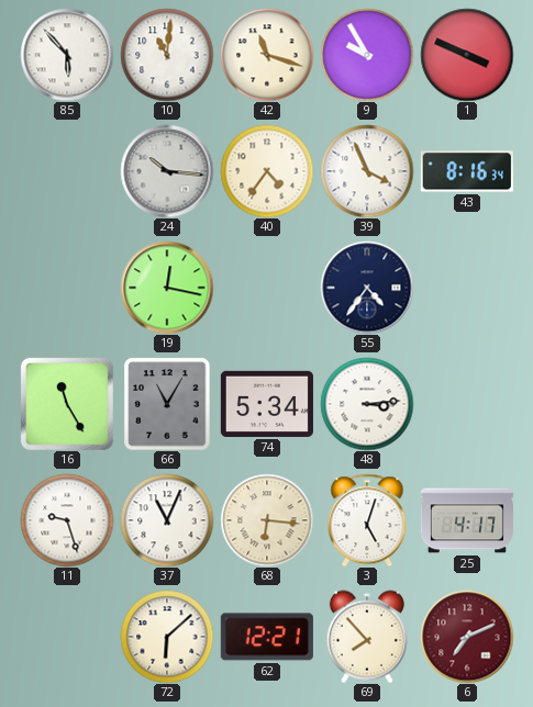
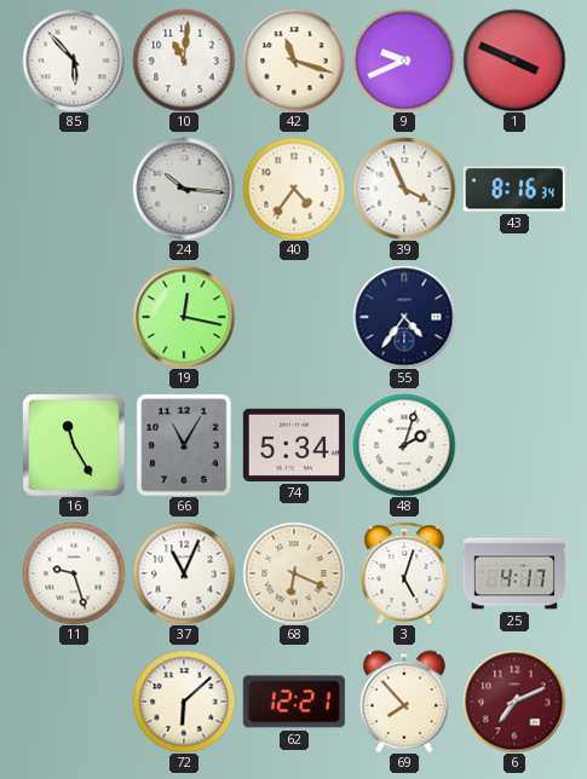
9: 9:55 -> 9:41 (404, 60)
48: 3:14 -> 2:03 (404, 445)
68: 6:16 -> 6:19 (294, 573)
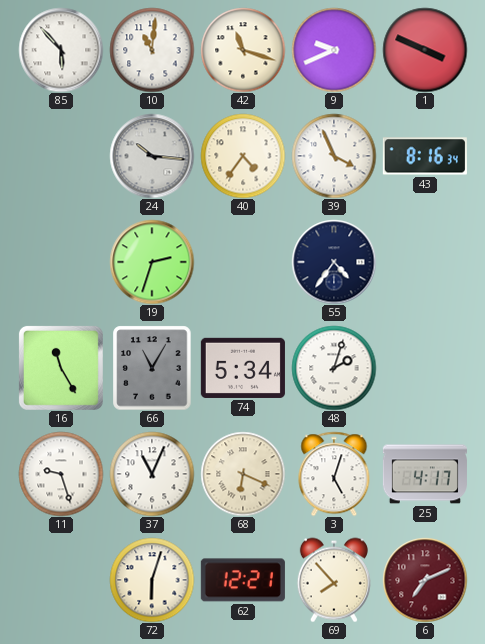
19: 12:17 -> 2:33 (152, 262)
72: 6:08 -> 6:03 (152, 580)
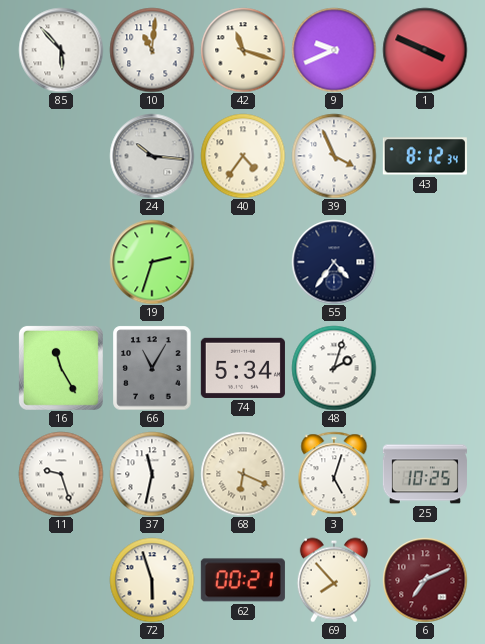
43: 8:16 -> 8:12 (425, 156)
37: 11:04 -> 11:32 (152, 474)
25: 4:17 -> 10:25 (425, 474)
72: 6:03 -> 5:57 (152, 580)
62: 12:21 -> 00:21 (243, 580)
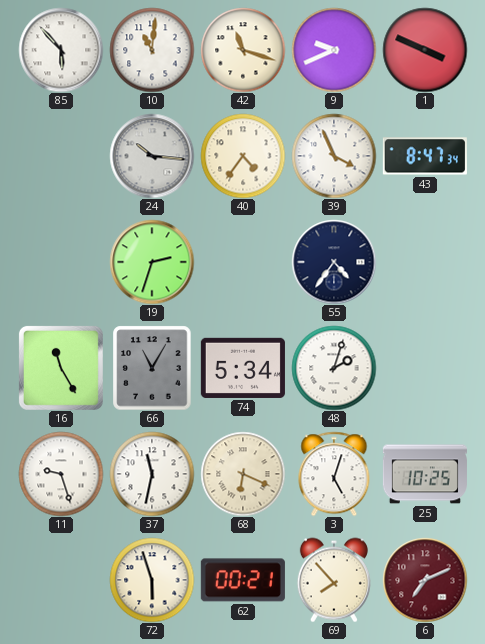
43: 8:12 -> 8:47 (425, 156)
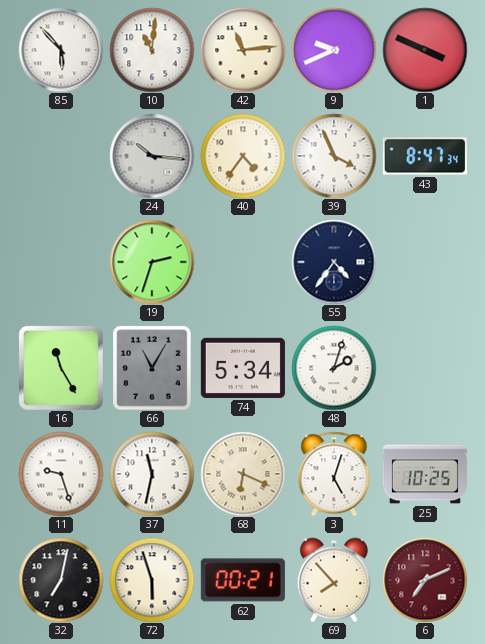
42: 11:18 -> 11:14 (243, 50)
32: none -> 7:02 (61, 580)
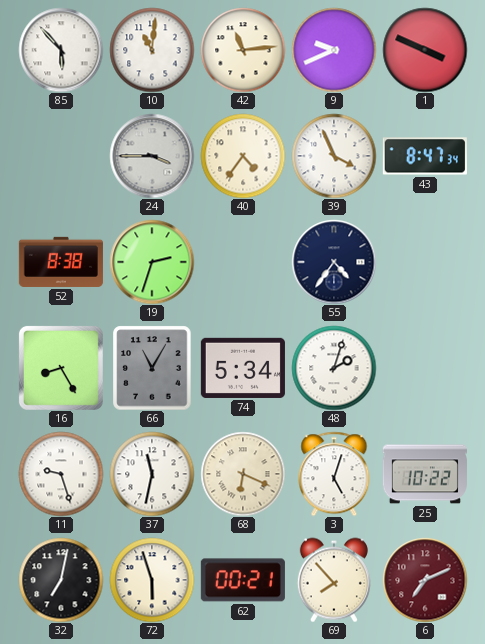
24: 10:16 -> 3:45 (152, 156)
52: none -> 8:38 (61, 262)
16: 11:25 -> 8:25 (61, 368)
25: 10:25 -> 10:22 (425, 474)
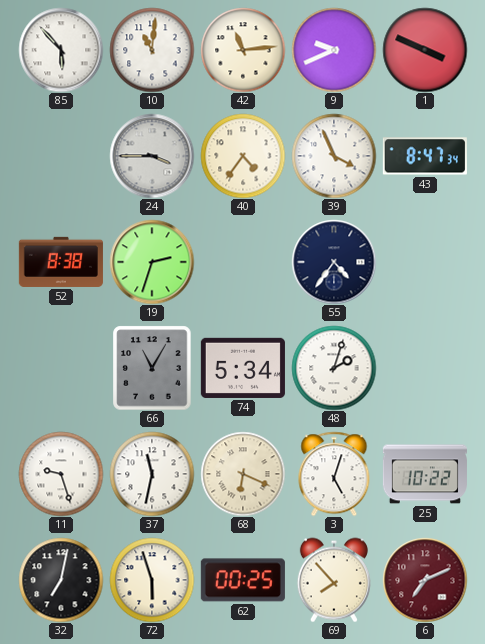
16: 8:25 -> none (61, 368)
62: 00:21 -> 00:25 (243, 580)
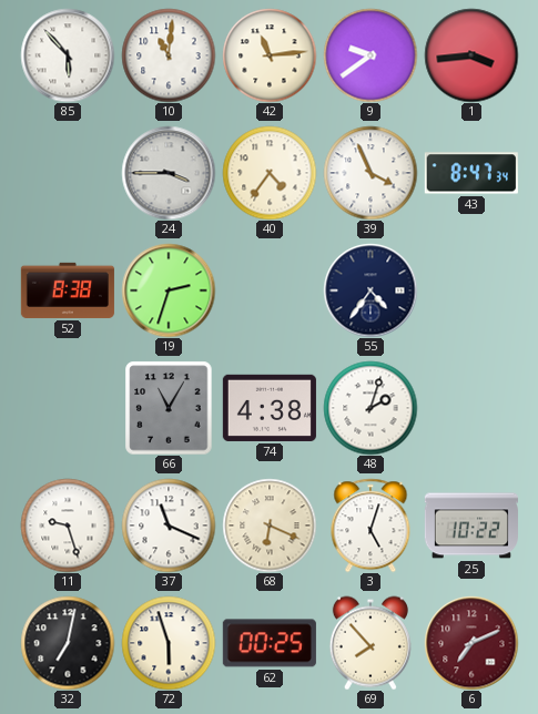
9: 9:41 -> 9:39 (370, 55)
1: 3:49 -> 3:44 (471, 55)
74: 5:34 -> 4:38 (270, 408)
37: 11:32 -> 11:19 (169, 526)
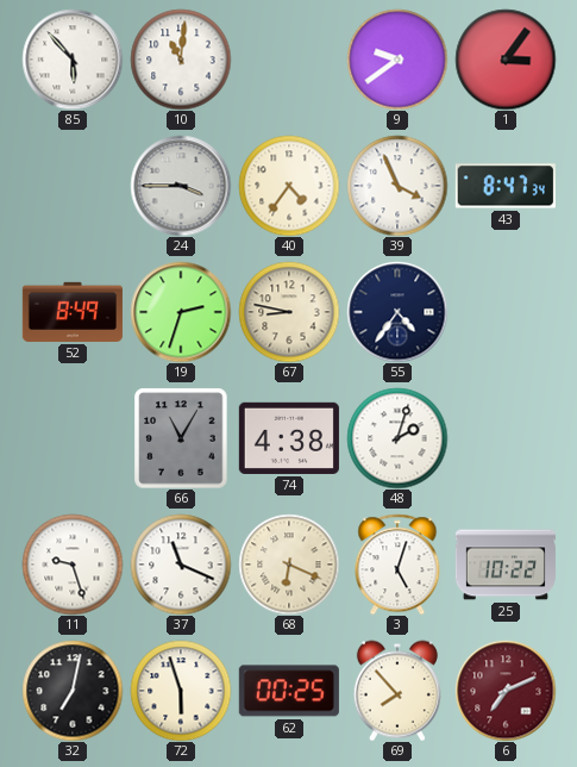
42: 11:14 -> none (270, 55)
1: 3:44 -> 3:06 (506, 60)
52: 8:38 -> 8:49 (73, 312)
67: none -> 8:47 (289, 312)
